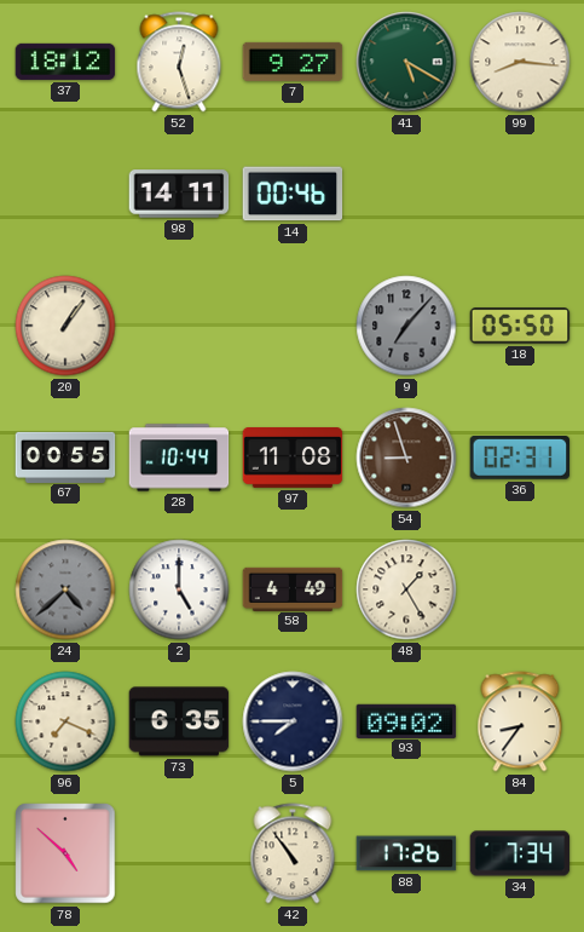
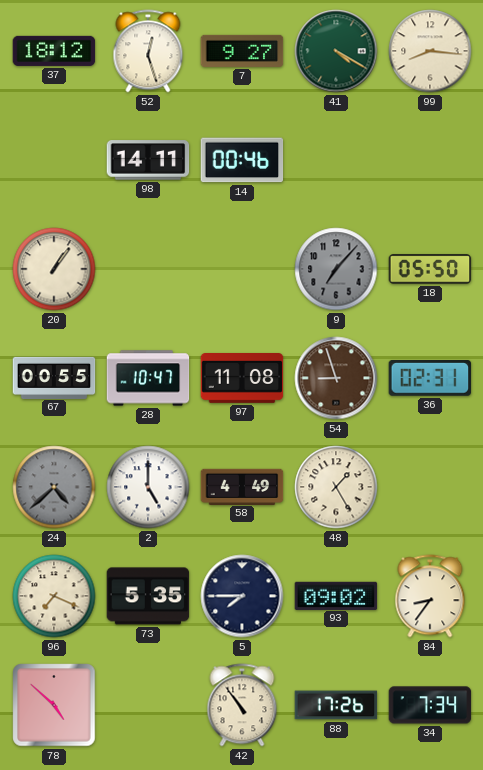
41: 5:20 -> 4:20 (336, 51)
28: 10:44 -> 10:47 (148, 378)
73: 6:35 -> 5:35 (148, 596)
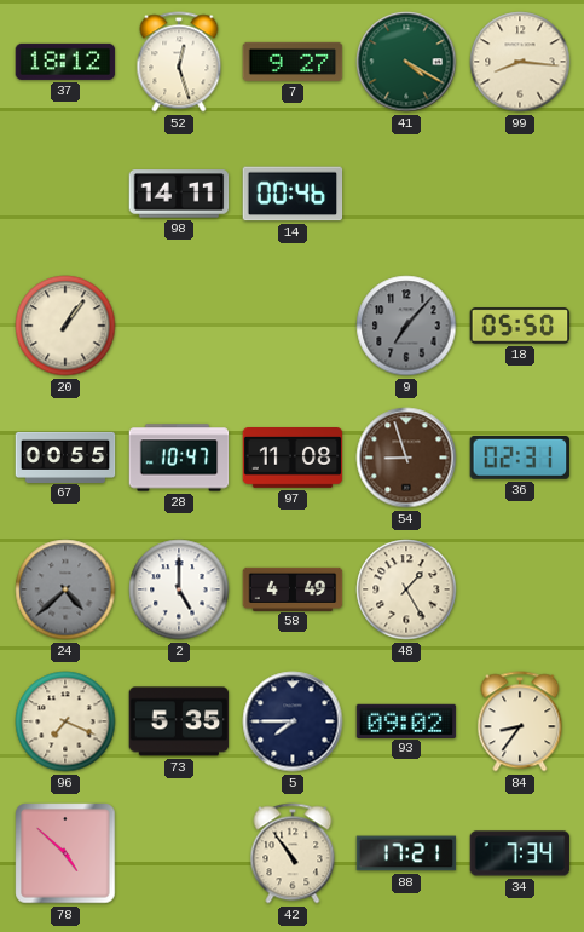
88: 17:26 -> 17:21 (406, 853)
